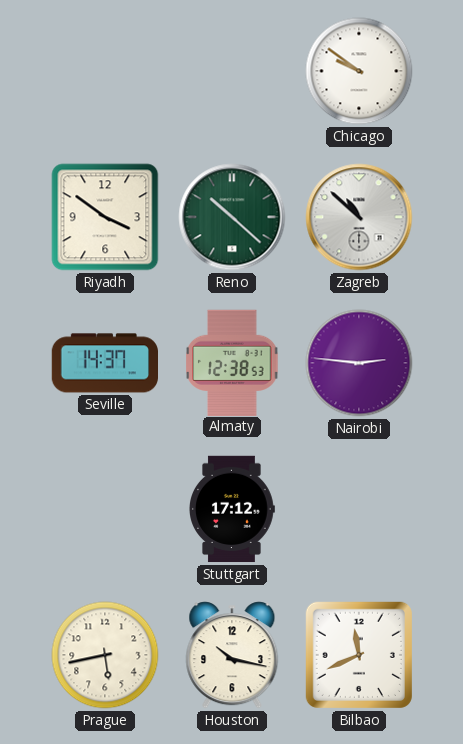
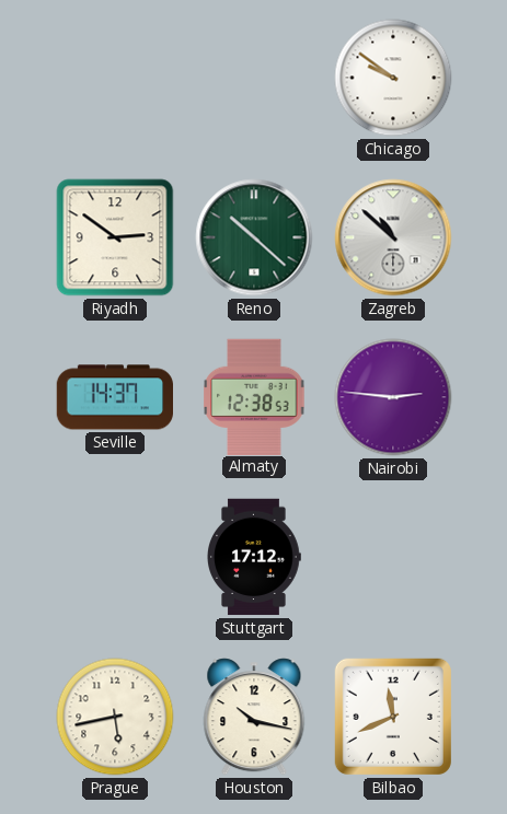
Riyadh: 3:51 -> 2:51 (115, 237)
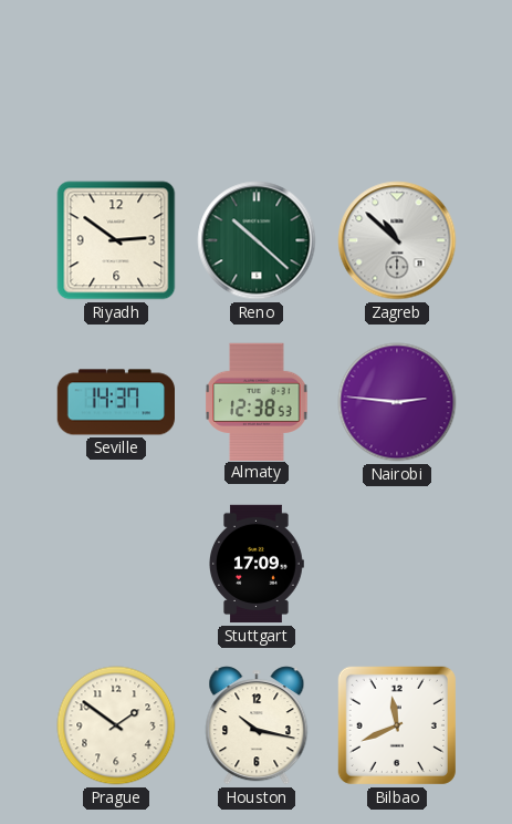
Chicago: 9:51 -> none (393, 78)
Stuttgart: 17:12 -> 17:09 (257, 564)
Prague: 5:43 -> 1:51 (116, 725)
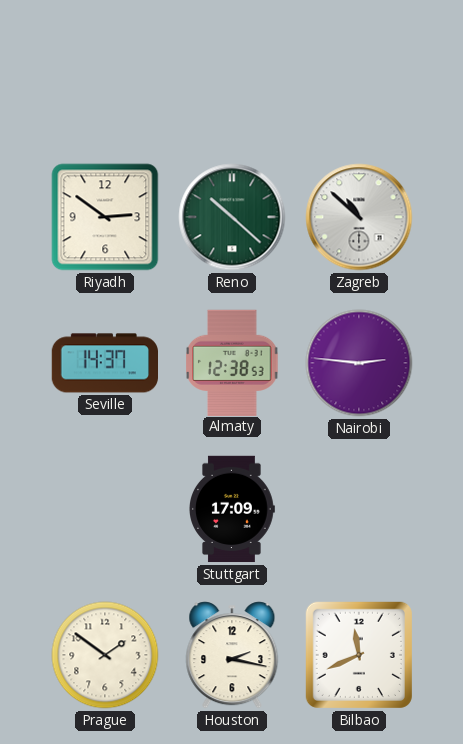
Houston: 10:17 -> 2:17 (232, 655)
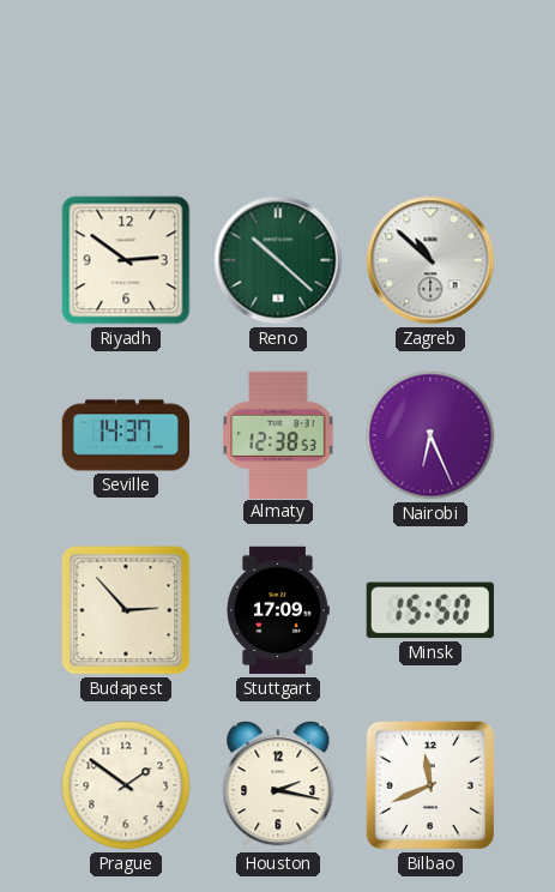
Nairobi: 2:46 -> 6:26 (430, 435)
Budapest: none -> 2:53 (126, 610)
Minsk: none -> 15:50 (430, 610)
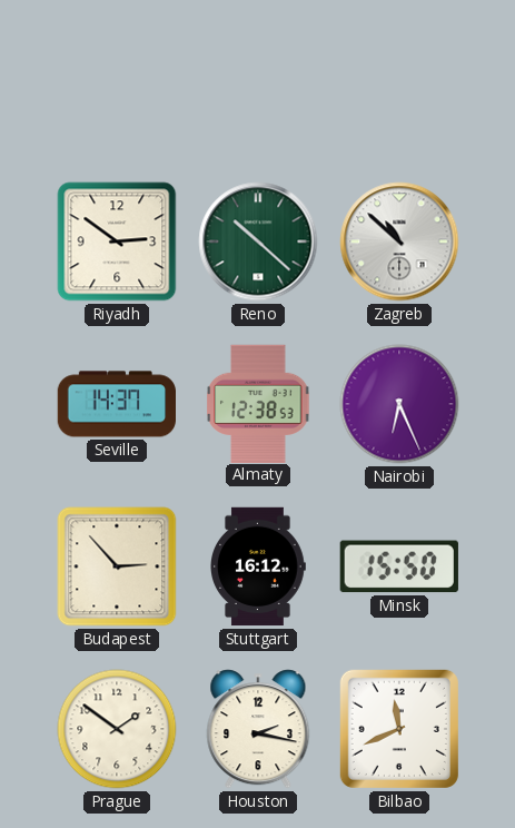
Stuttgart: 17:09 -> 16:12 (258, 566)
